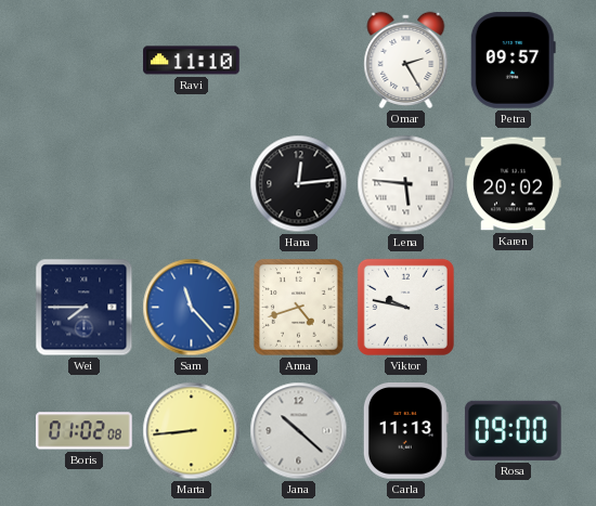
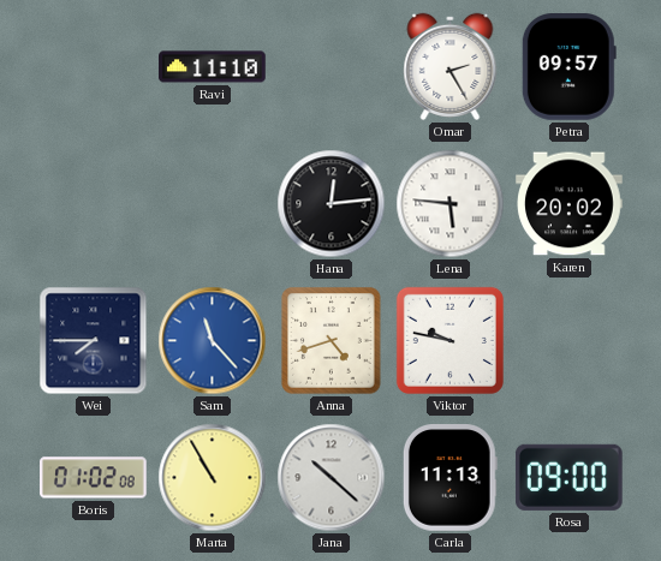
Marta: 8:44 -> 10:55 (213, 478)
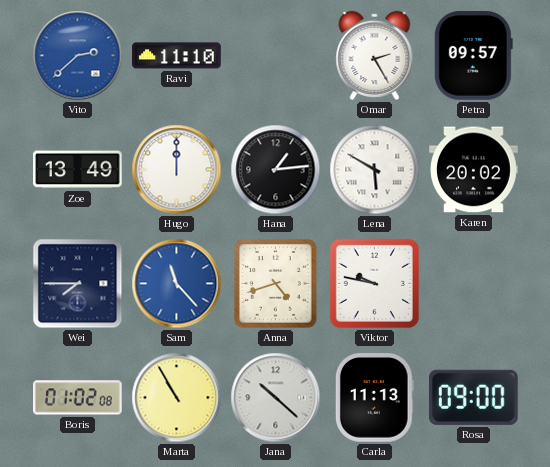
Vito: none -> 2:38 (78, 56)
Zoe: none -> 13:49 (78, 170)
Hugo: none -> 12:00 (177, 170)
Hana: 12:14 -> 1:14 (276, 170)
Lena: 5:46 -> 5:50 (375, 170)
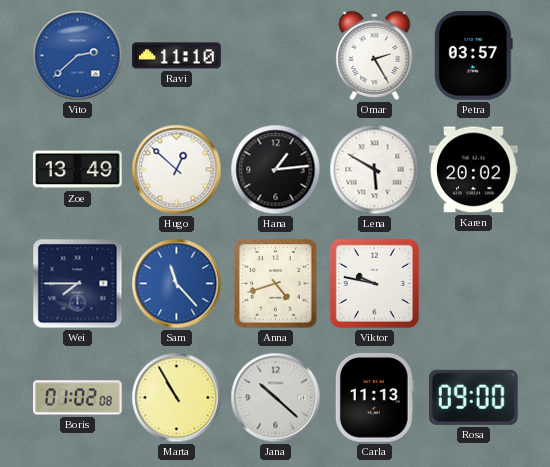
Petra: 09:57 -> 03:57 (473, 56)
Hugo: 12:00 -> 12:52 (177, 170)
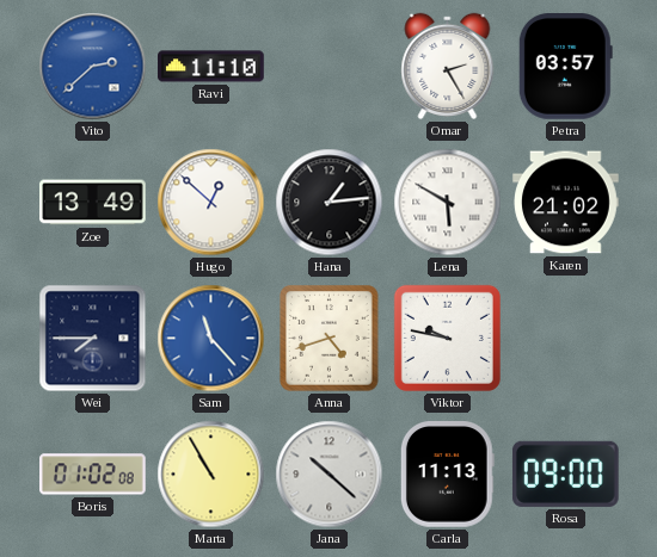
Karen: 20:02 -> 21:02 (566, 203)
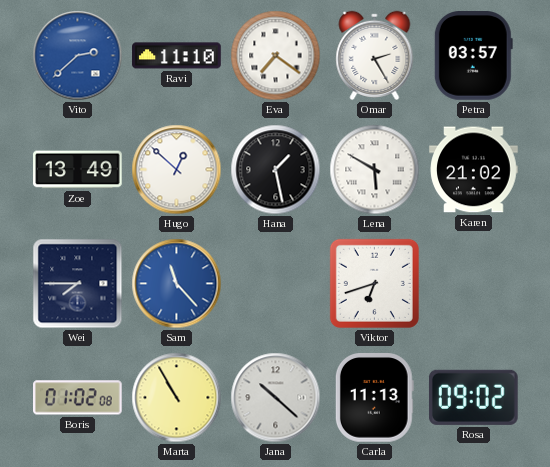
Eva: none -> 7:21 (276, 56)
Hana: 1:14 -> 1:28 (276, 170)
Anna: 4:42 -> none (330, 339)
Viktor: 9:47 -> 6:42 (374, 283)
Rosa: 09:00 -> 09:02 (473, 397)
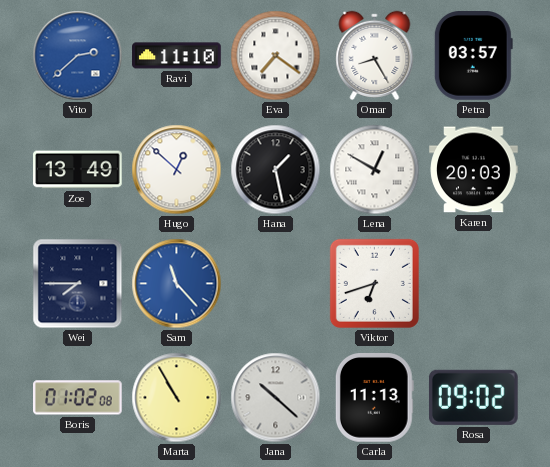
Omar: 2:25 -> 8:25 (375, 55)
Lena: 5:50 -> 12:50 (375, 170)
Karen: 21:02 -> 20:03 (474, 170)
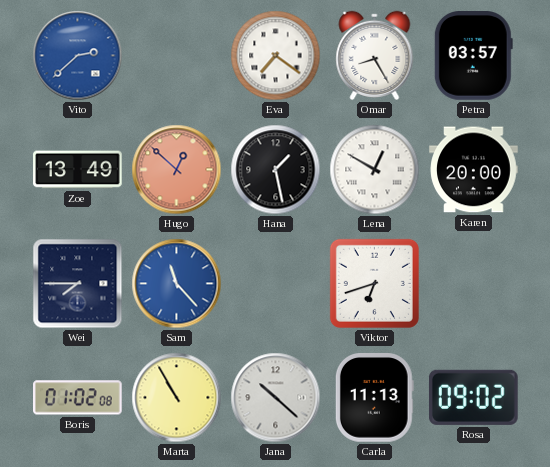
Ravi: 11:10 -> none (177, 56)
Hugo dial: white -> salmon (177, 170)
Karen: 20:03 -> 20:00 (474, 170)
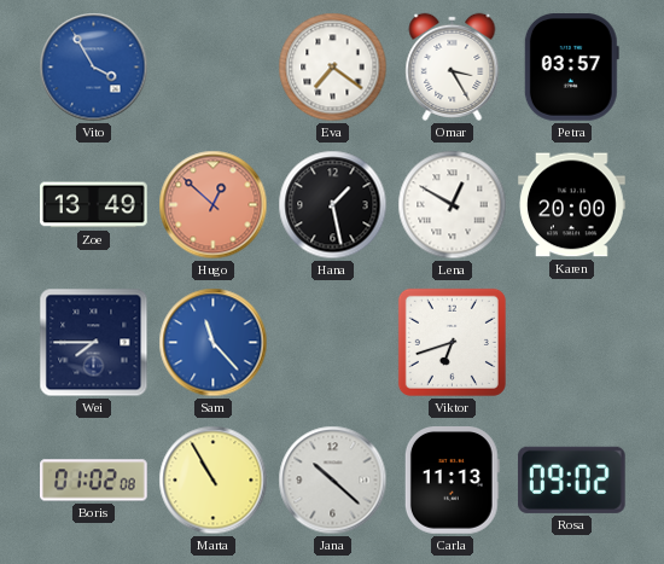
Vito: 2:38 -> 3:55 (94, 68)
Omar: 8:25 -> 3:25 (453, 66)
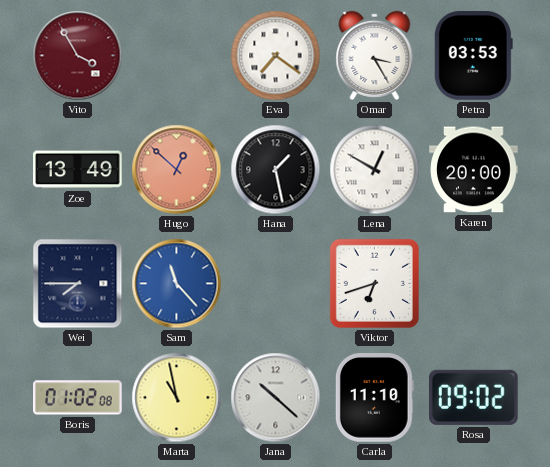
Vito dial: blue -> burgundy (78, 56)
Petra: 03:57 -> 03:53 (473, 56)
Marta: 10:55 -> 10:58 (177, 398)
Carla: 11:13 -> 11:10 (374, 398)
